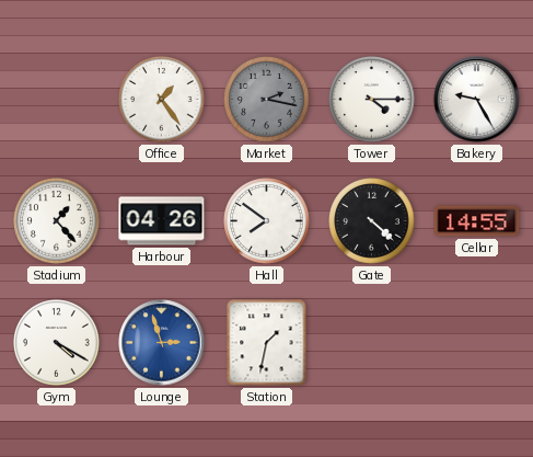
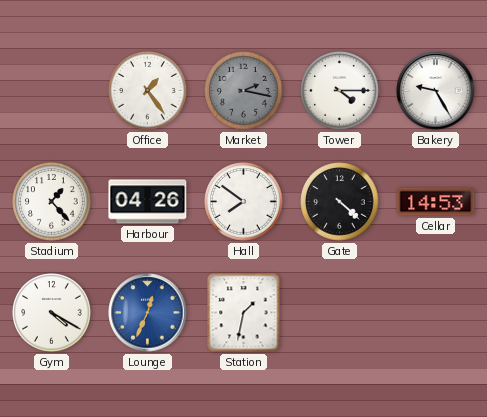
Cellar: 14:55 -> 14:53 (436, 202)
Lounge: 2:57 -> 12:34 (148, 313)
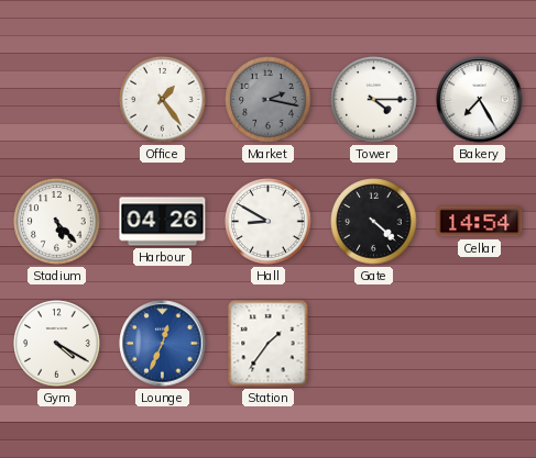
Bakery: 9:25 -> 7:25 (480, 100)
Stadium: 1:23 -> 5:23 (57, 222)
Hall: 7:51 -> 8:50 (269, 222)
Cellar: 14:53 -> 14:54 (480, 222)
Station: 1:32 -> 1:36 (269, 344)
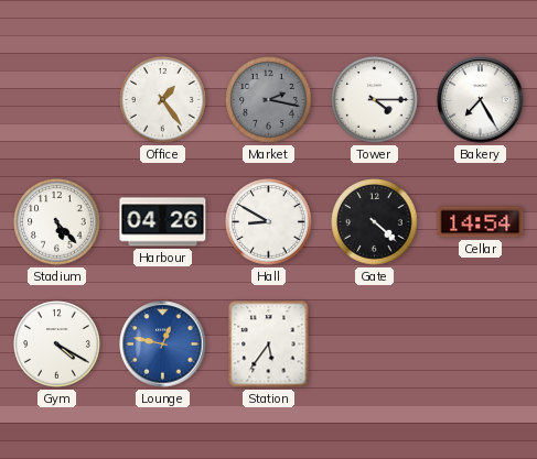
Lounge: 12:34 -> 12:47 (163, 345)
Station: 1:36 -> 5:36 (269, 345)
